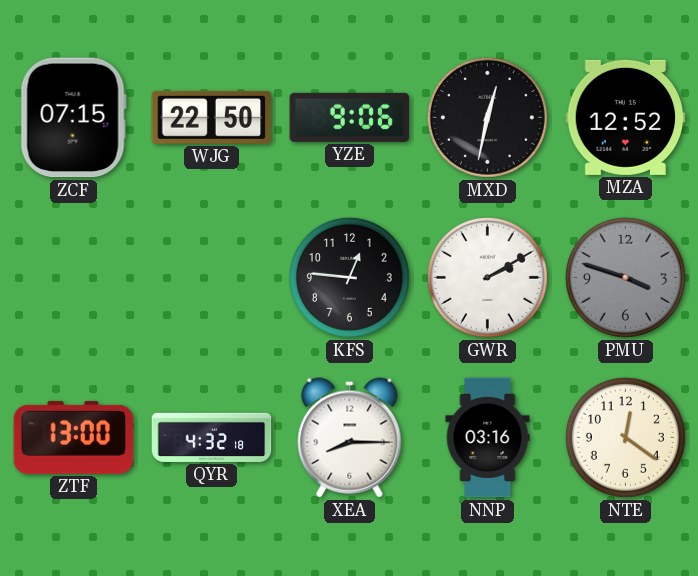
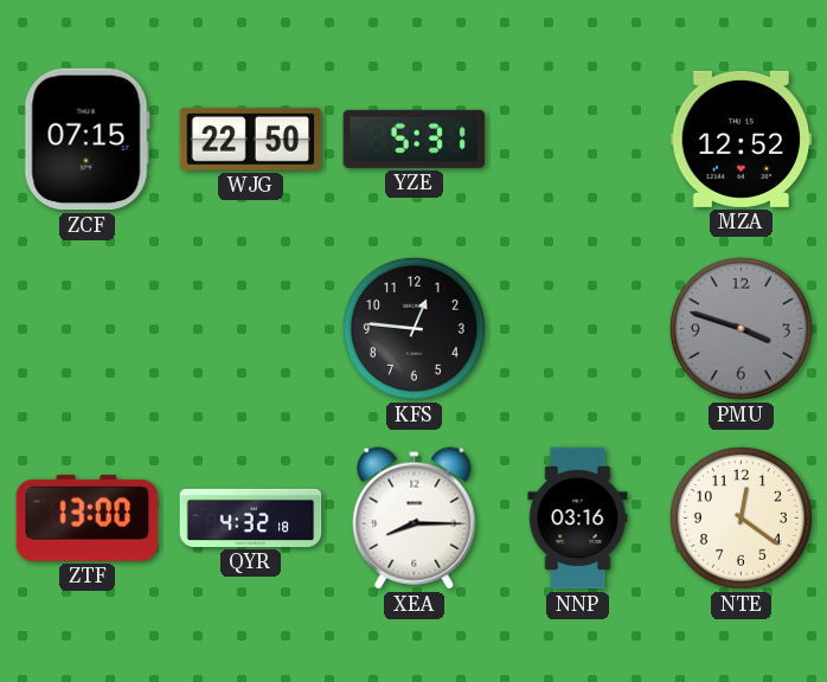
YZE: 9:06 -> 5:31 (415, 139)
MXD: 12:32 -> none (487, 117)
GWR: 2:10 -> none (487, 277)
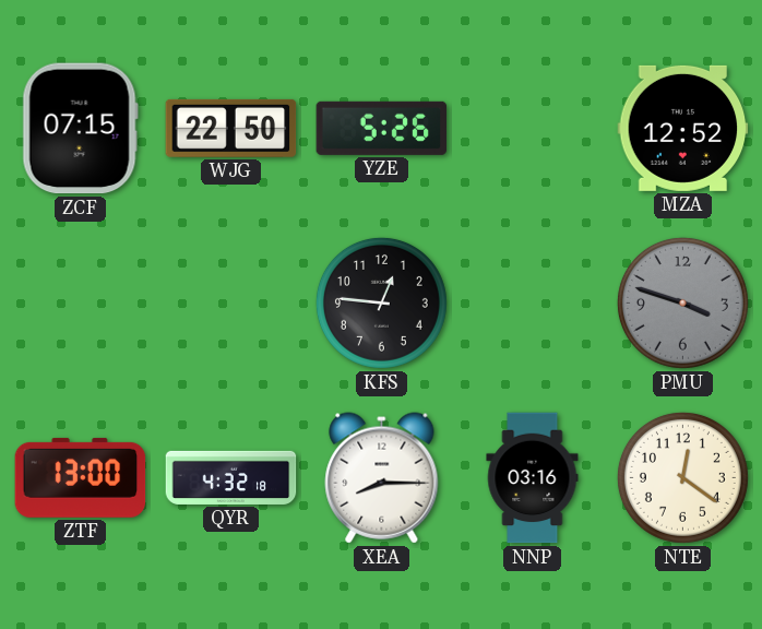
YZE: 5:31 -> 5:26 (382, 128)
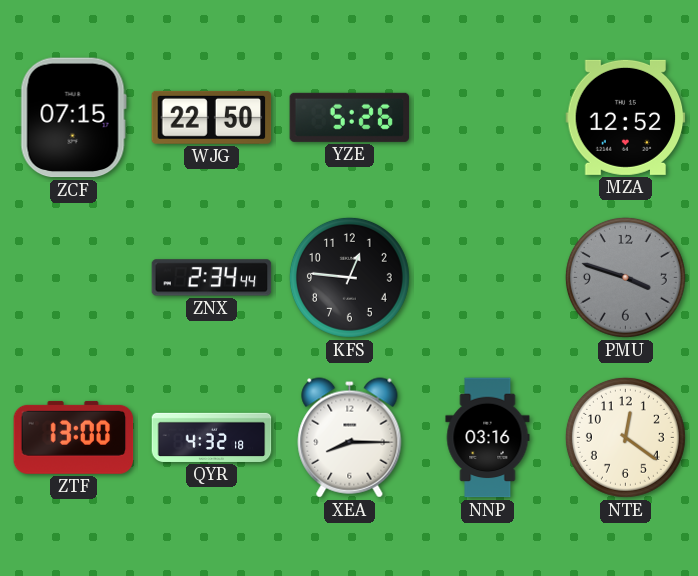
ZNX: none -> 2:34 (212, 278)
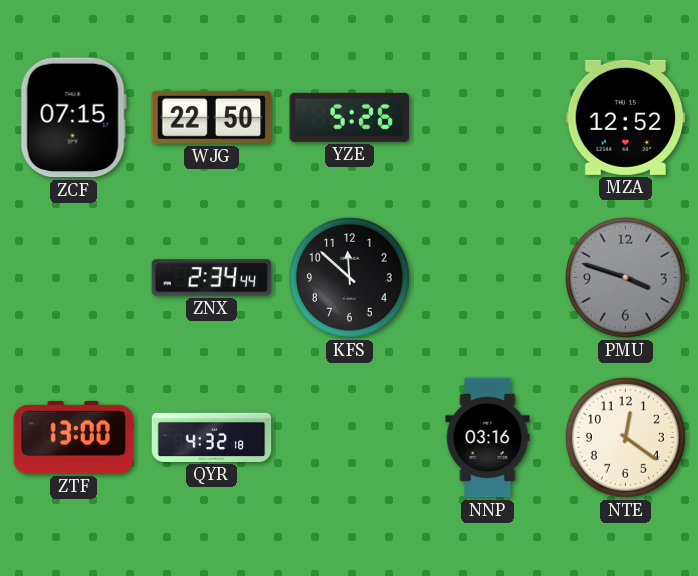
KFS: 12:46 -> 11:52 (349, 277)
XEA: 8:15 -> none (350, 438)
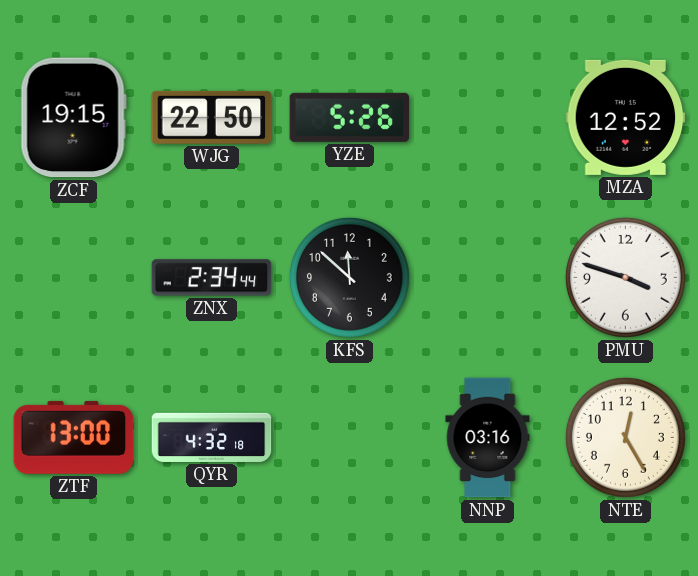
ZCF: 07:15 -> 19:15 (73, 118)
PMU dial: grey -> white (625, 277)
NTE: 12:21 -> 12:25 (625, 437)
